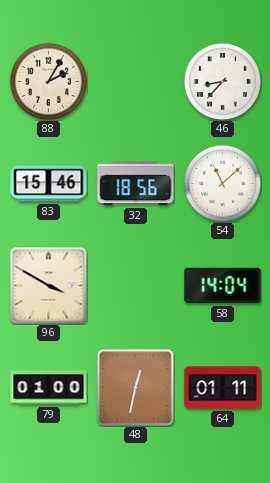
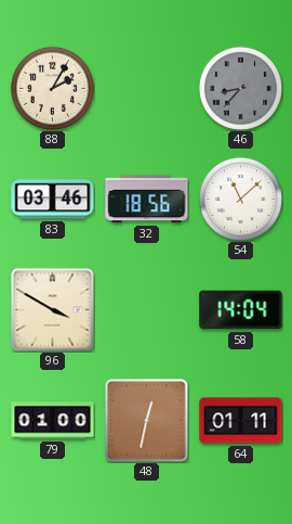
46 dial: white -> grey (240, 88)
83: 15:46 -> 03:46 (53, 200)
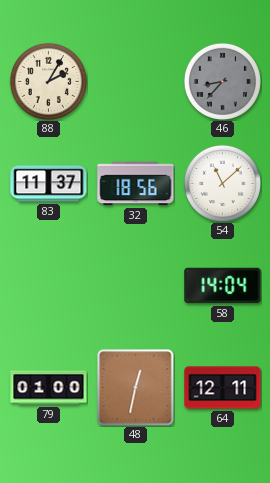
83: 03:46 -> 11:37 (49, 184)
96: 3:50 -> none (53, 310)
64: 01:11 -> 12:11 (223, 388)
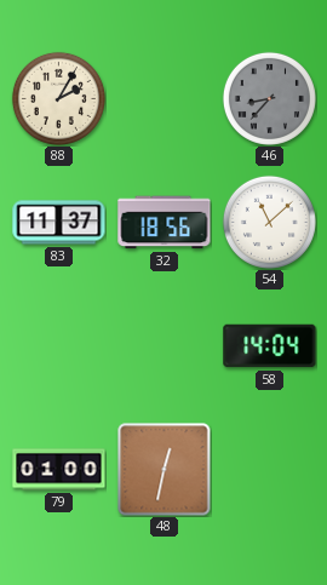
64: 12:11 -> none (223, 388)
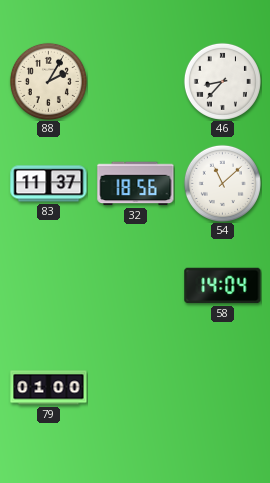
46 dial: grey -> white (222, 81)
48: 12:32 -> none (165, 470)
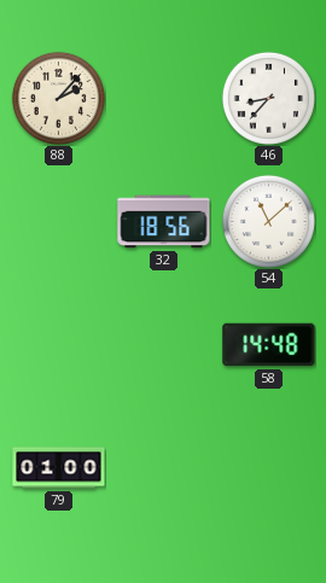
88: 2:05 -> 2:07 (58, 98)
83: 11:37 -> none (49, 184)
58: 14:04 -> 14:48 (269, 345)
